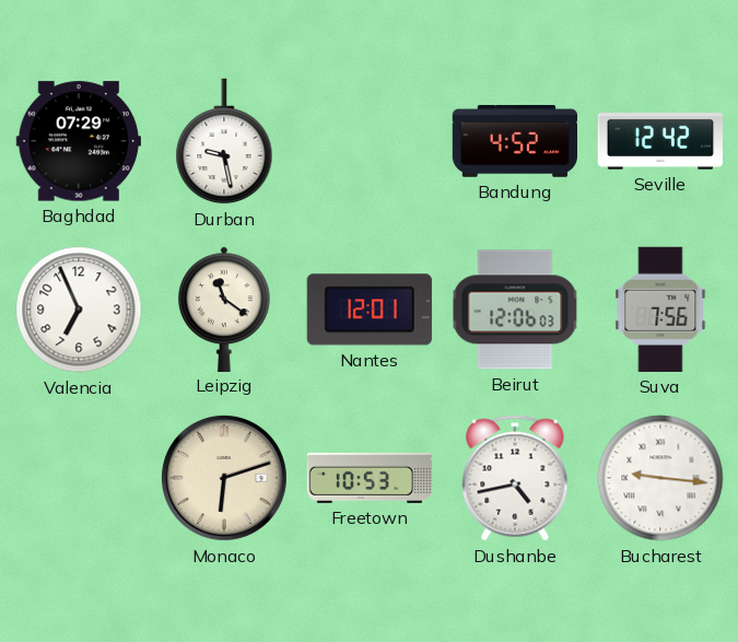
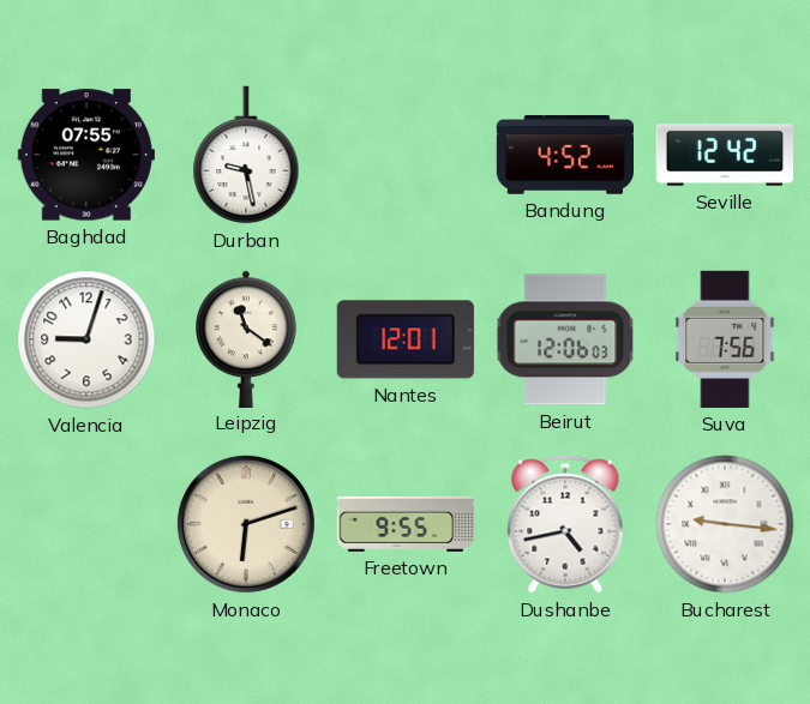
Baghdad: 07:29 -> 07:55 (86, 155)
Valencia: 6:56 -> 9:03 (86, 339)
Freetown: 10:53 -> 9:55 (404, 524)
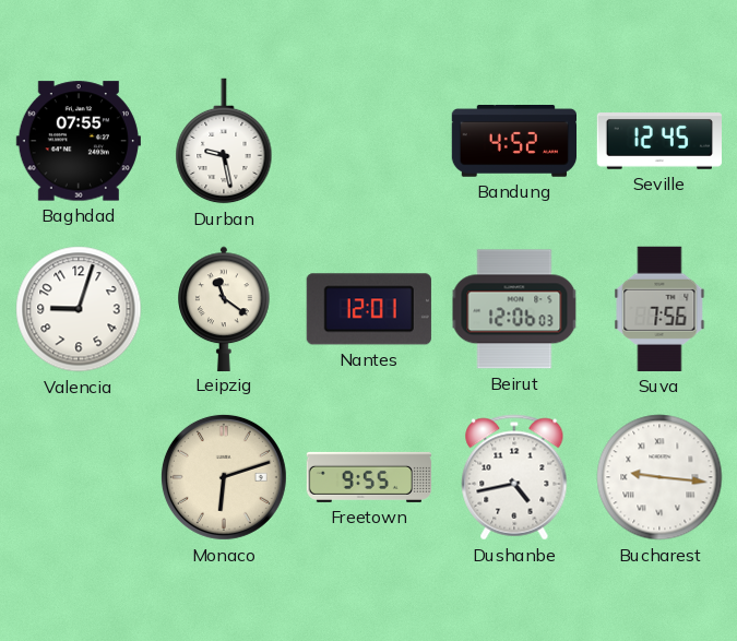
Seville: 12:42 -> 12:45 (658, 142)
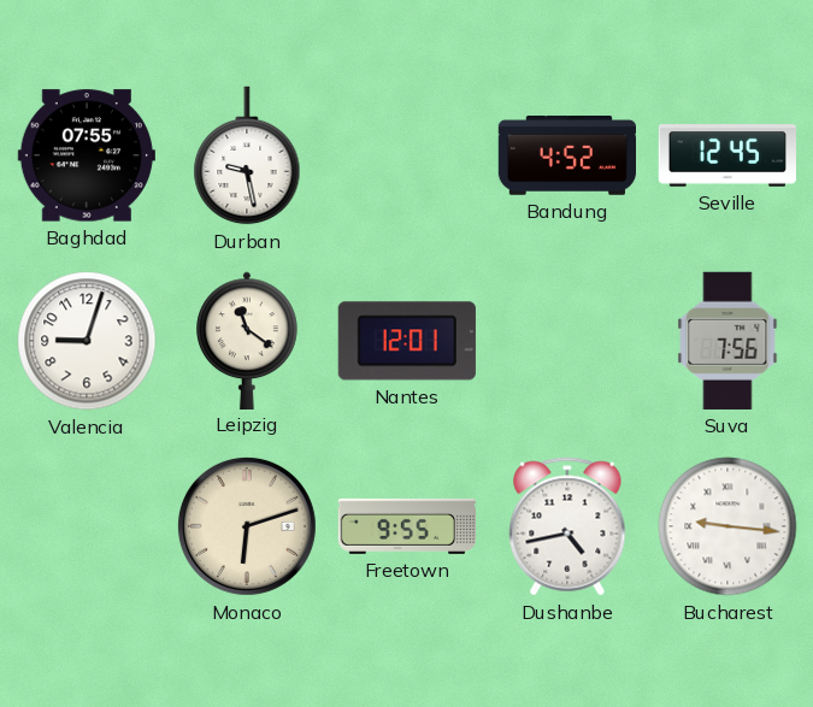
Beirut: 12:06 -> none (514, 309)
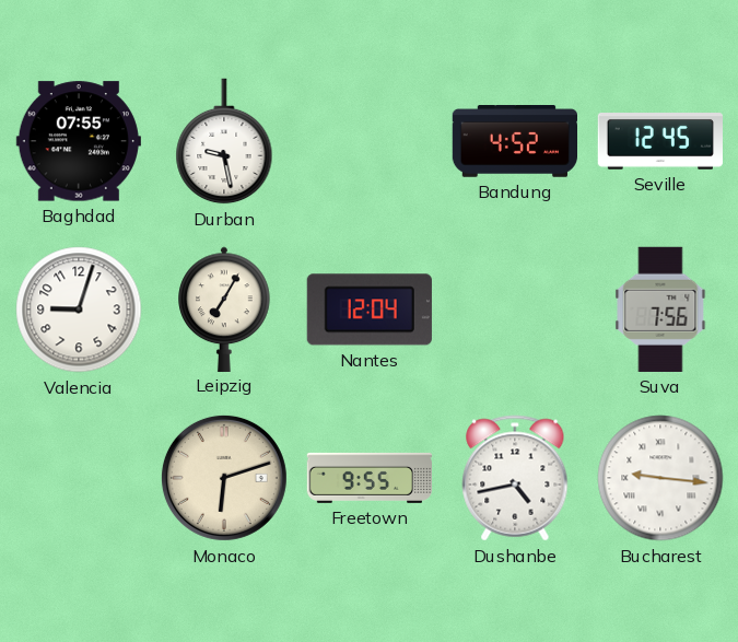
Leipzig: 11:21 -> 7:05 (224, 308)
Nantes: 12:01 -> 12:04 (370, 310)
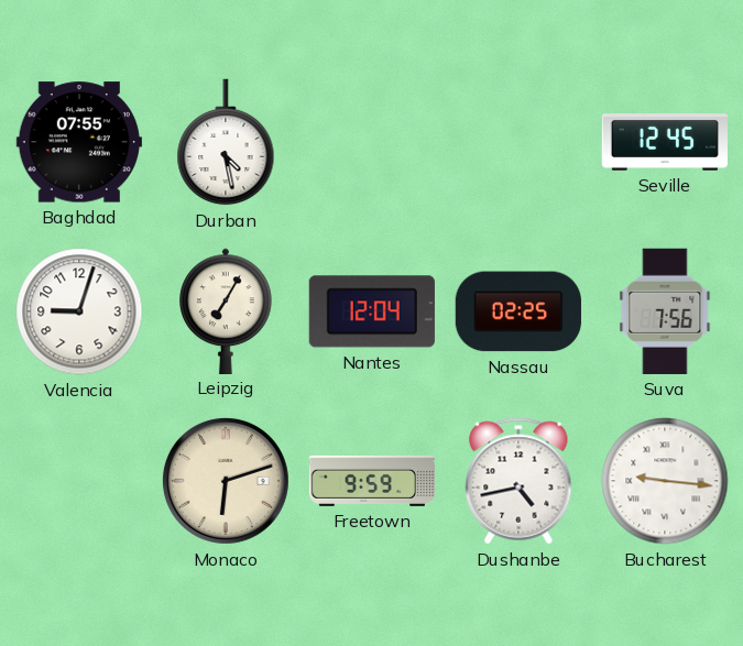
Durban: 9:28 -> 4:28 (226, 142)
Bandung: 4:52 -> none (514, 142)
Nassau: none -> 02:25 (518, 311)
Freetown: 9:55 -> 9:59 (371, 481)
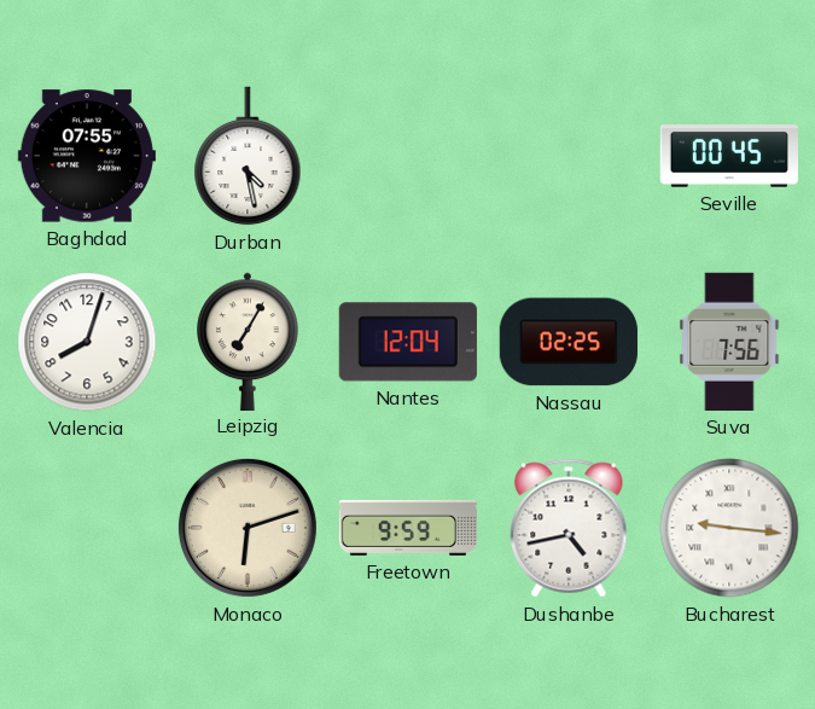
Seville: 12:45 -> 00:45 (728, 157)
Valencia: 9:03 -> 8:03 (87, 342)
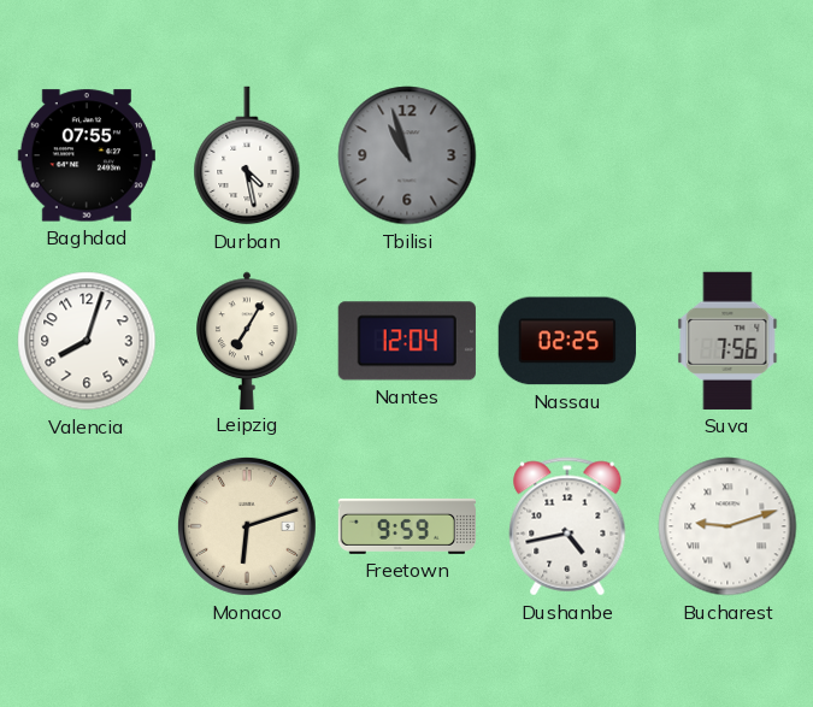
Tbilisi: none -> 10:57 (407, 155)
Seville: 00:45 -> none (728, 157)
Bucharest: 9:16 -> 9:12 (727, 526)
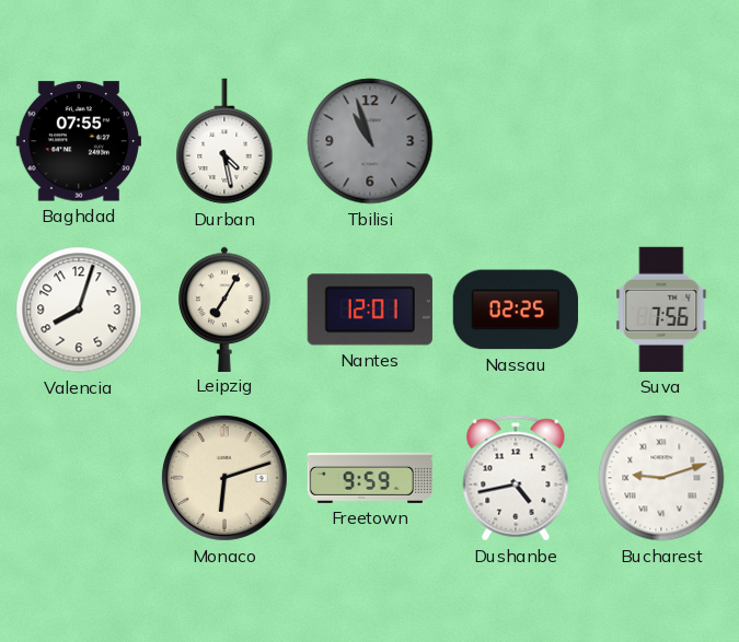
Nantes: 12:04 -> 12:01 (370, 310)
